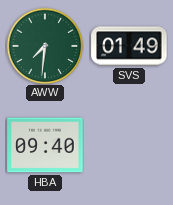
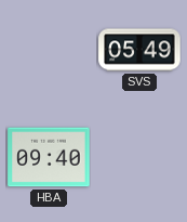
AWW: 7:31 -> none (45, 46)
SVS: 01:49 -> 05:49 (139, 50)
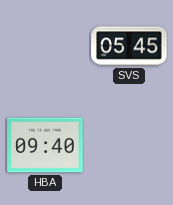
SVS: 05:49 -> 05:45 (129, 46)
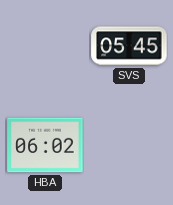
HBA: 09:40 -> 06:02 (45, 145)
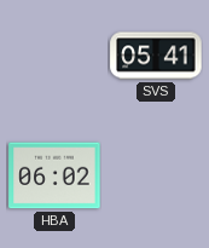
SVS: 05:45 -> 05:41 (156, 56)
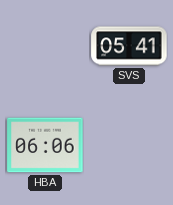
HBA: 06:02 -> 06:06 (45, 145)
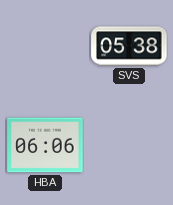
SVS: 05:41 -> 05:38 (129, 46)
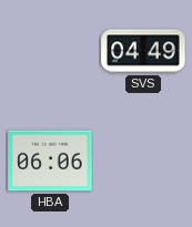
SVS: 05:38 -> 04:49 (143, 51)
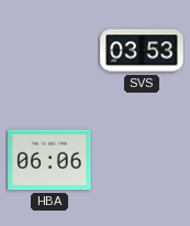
SVS: 04:49 -> 03:53 (142, 51)
